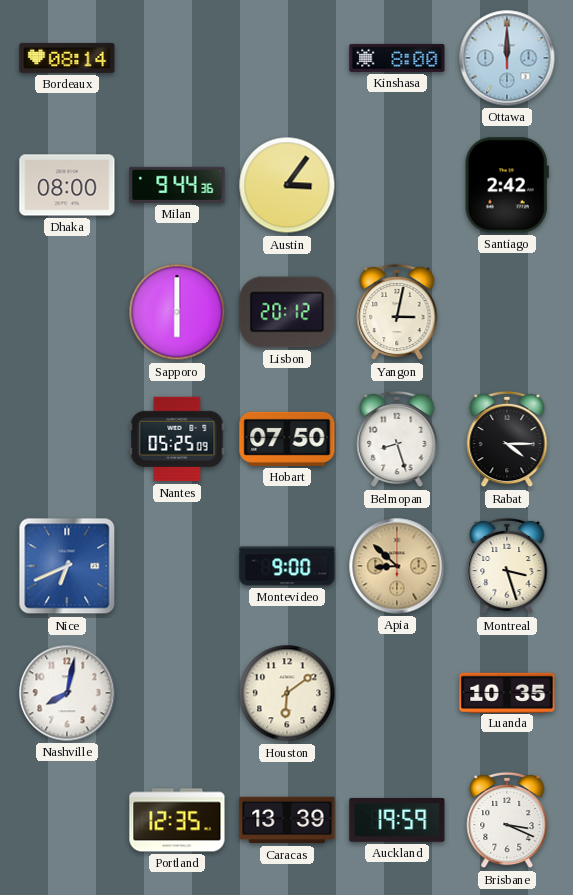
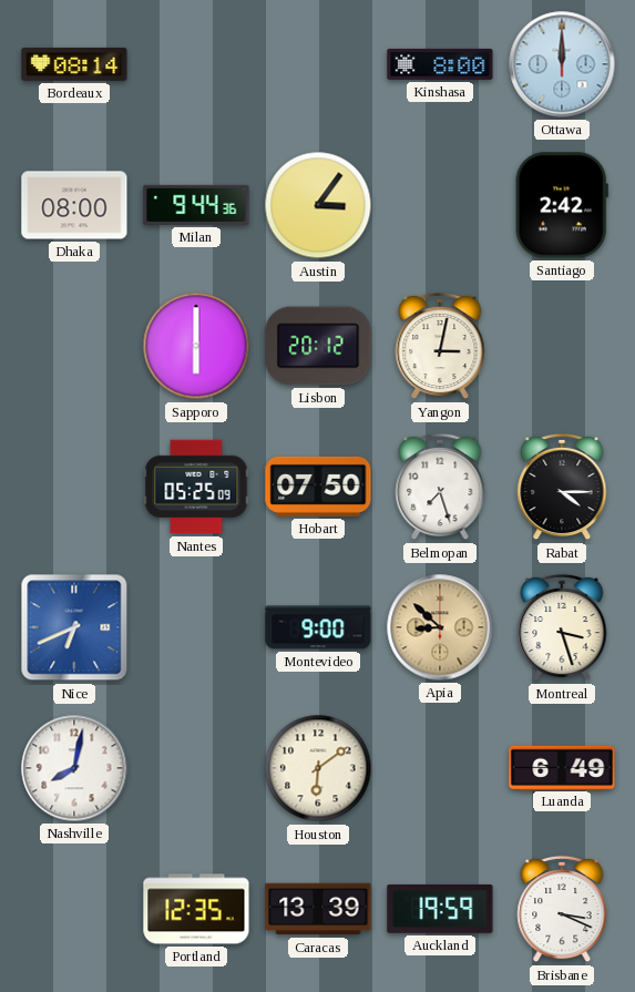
Belmopan: 8:27 -> 7:27 (440, 487)
Luanda: 10:35 -> 6:49 (562, 767)
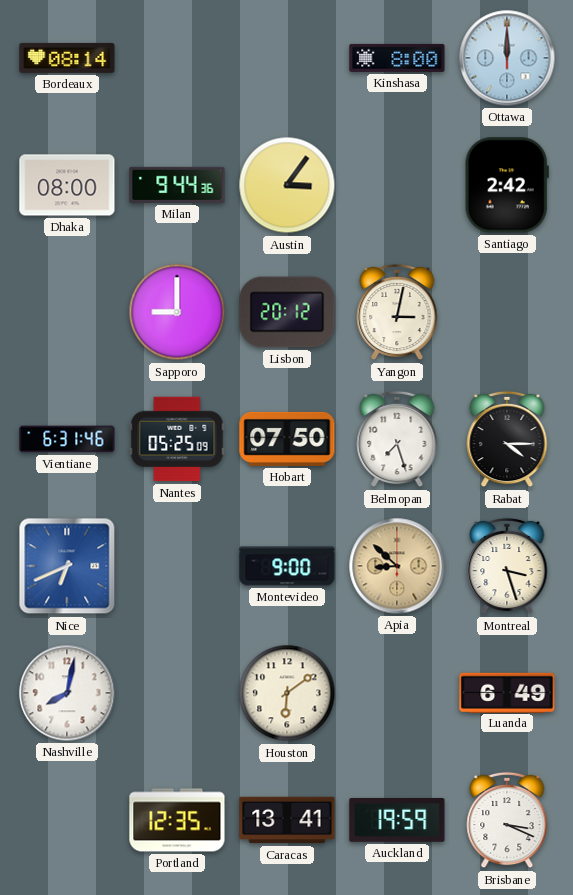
Sapporo: 6:00 -> 9:00 (177, 312)
Vientiane: none -> 6:31 (67, 439)
Caracas: 13:39 -> 13:41 (287, 820)
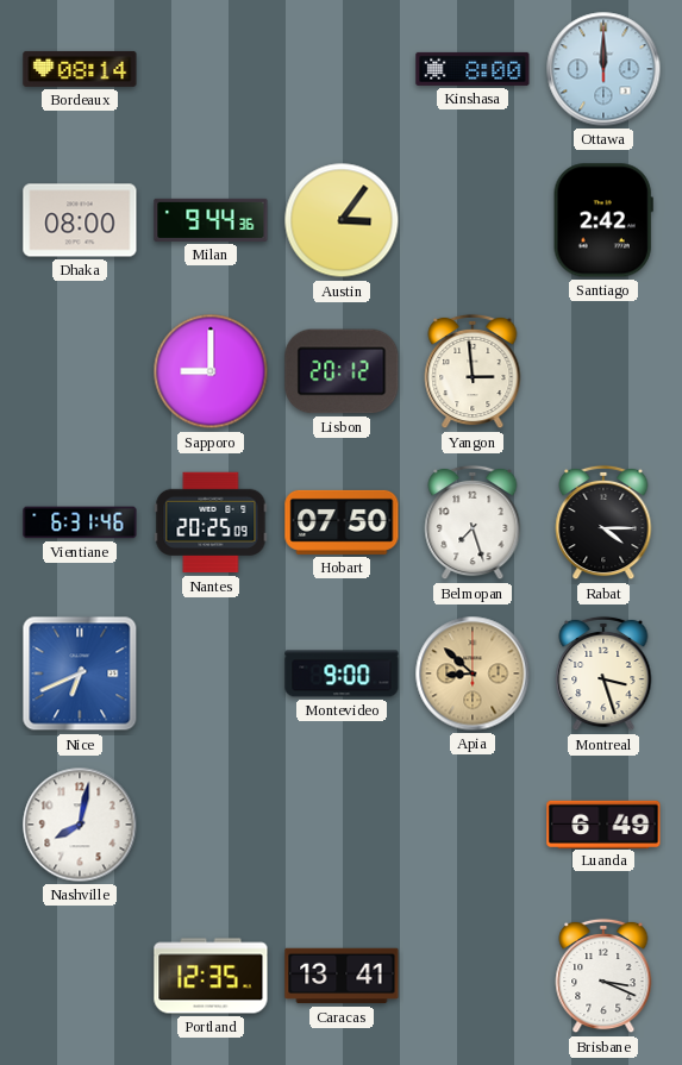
Yangon: 3:02 -> 2:59 (473, 371)
Nantes: 05:25 -> 20:25 (211, 522)
Houston: 6:09 -> none (287, 693)
Auckland: 19:59 -> none (397, 820)
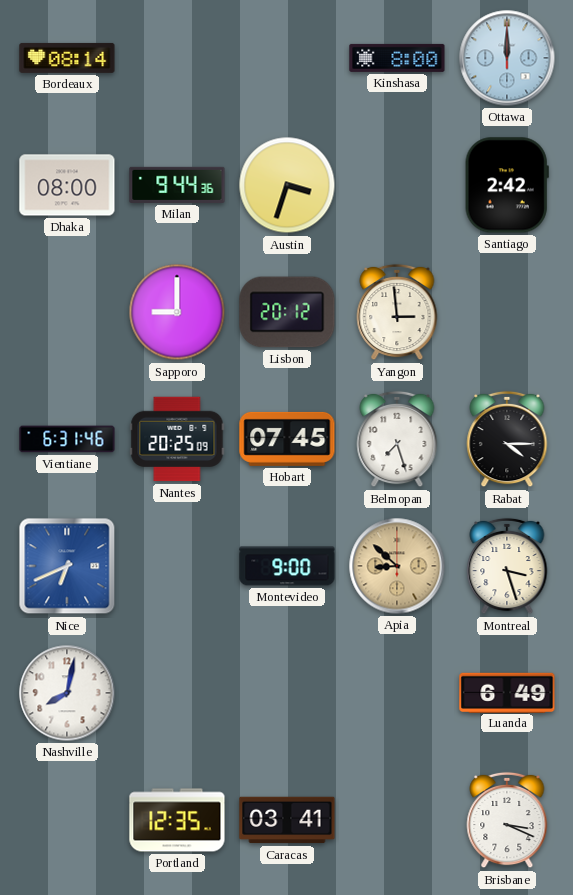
Austin: 3:06 -> 3:33 (287, 185)
Hobart: 07:50 -> 07:45 (287, 439)
Caracas: 13:41 -> 03:41 (287, 820)
